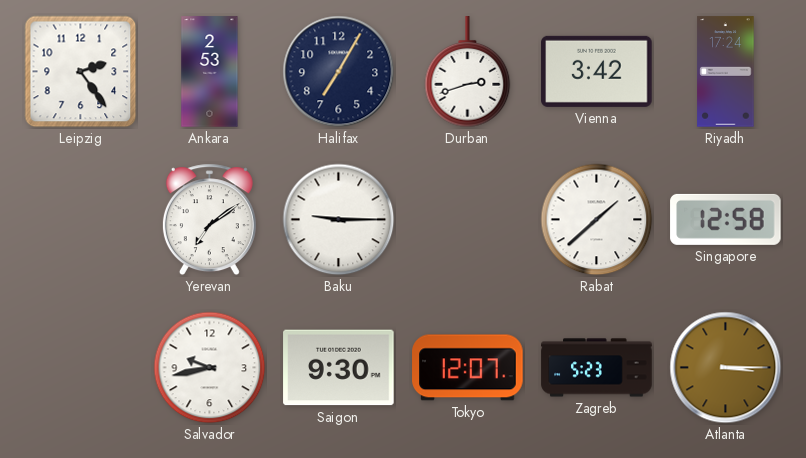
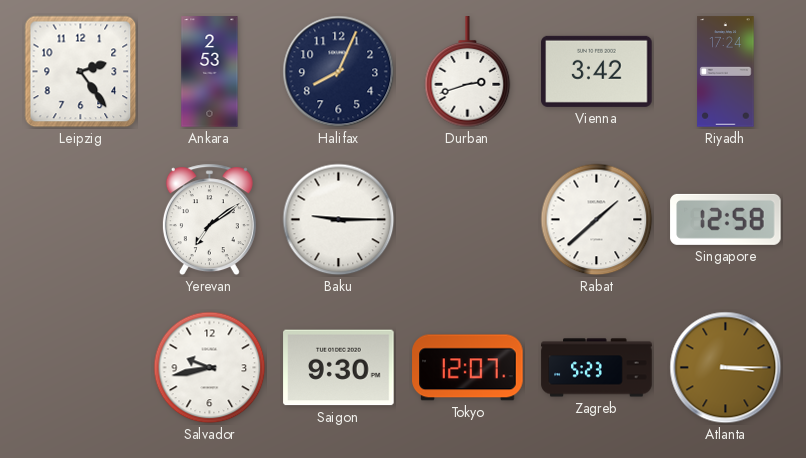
Halifax: 7:05 -> 8:04 (339, 72)
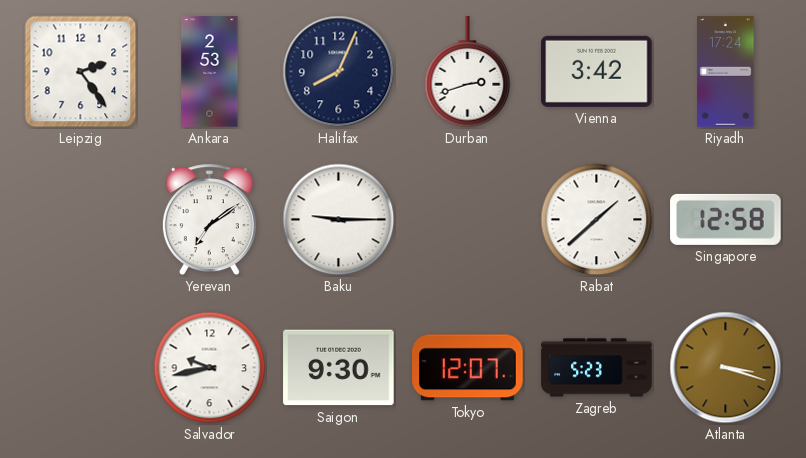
Atlanta: 3:15 -> 3:18 (726, 368)
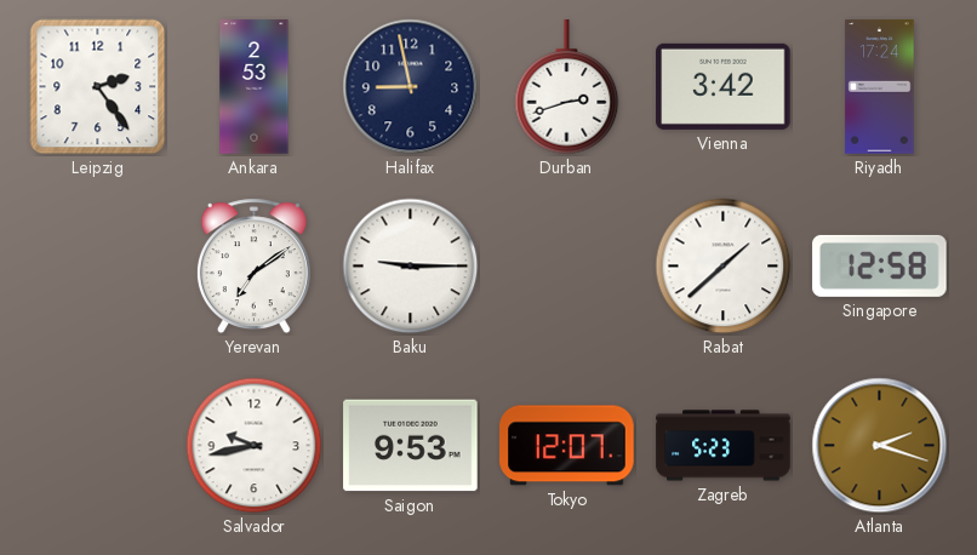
Halifax: 8:04 -> 8:58 (411, 87)
Saigon: 9:30 -> 9:53 (411, 446)
Atlanta: 3:18 -> 2:18 (880, 446)
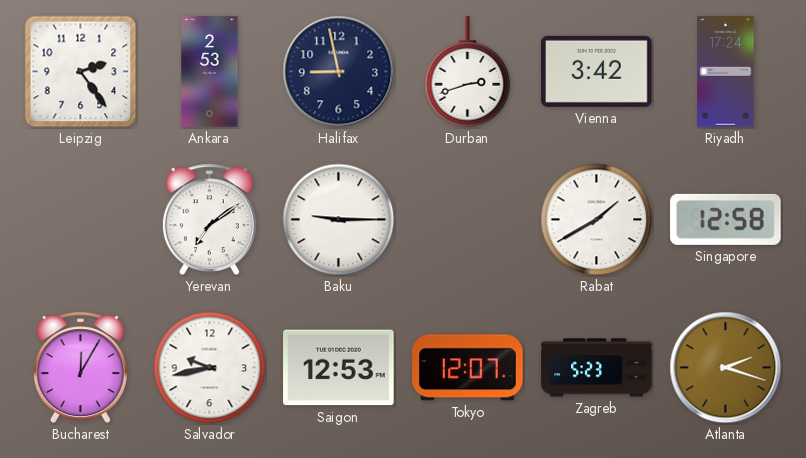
Rabat: 1:38 -> 1:40 (597, 220)
Bucharest: none -> 12:05 (80, 368)
Saigon: 9:53 -> 12:53 (339, 368)
